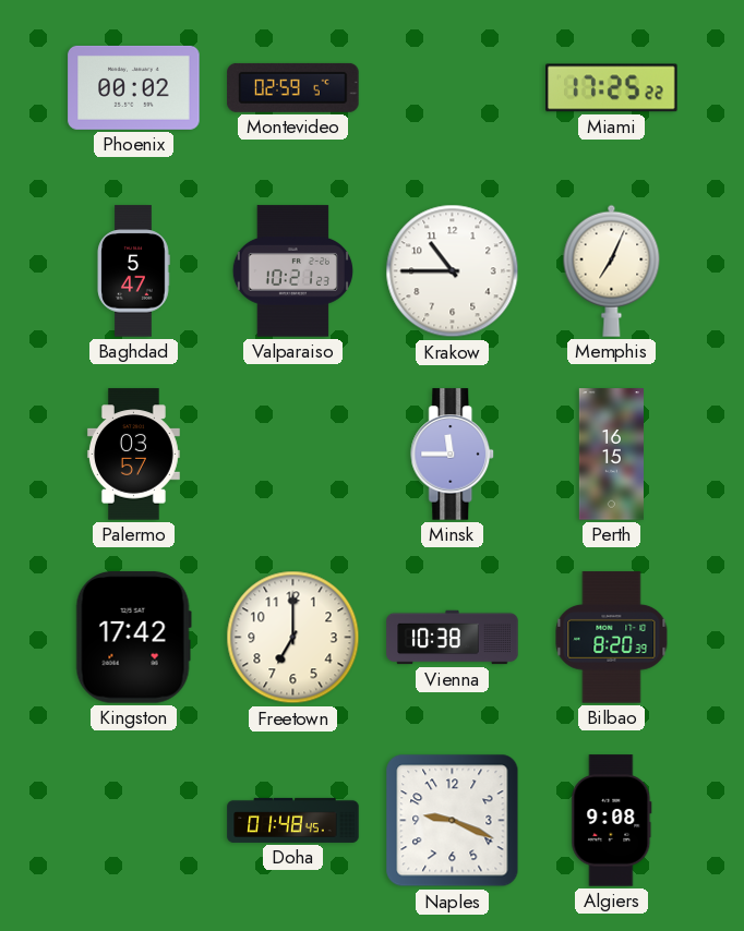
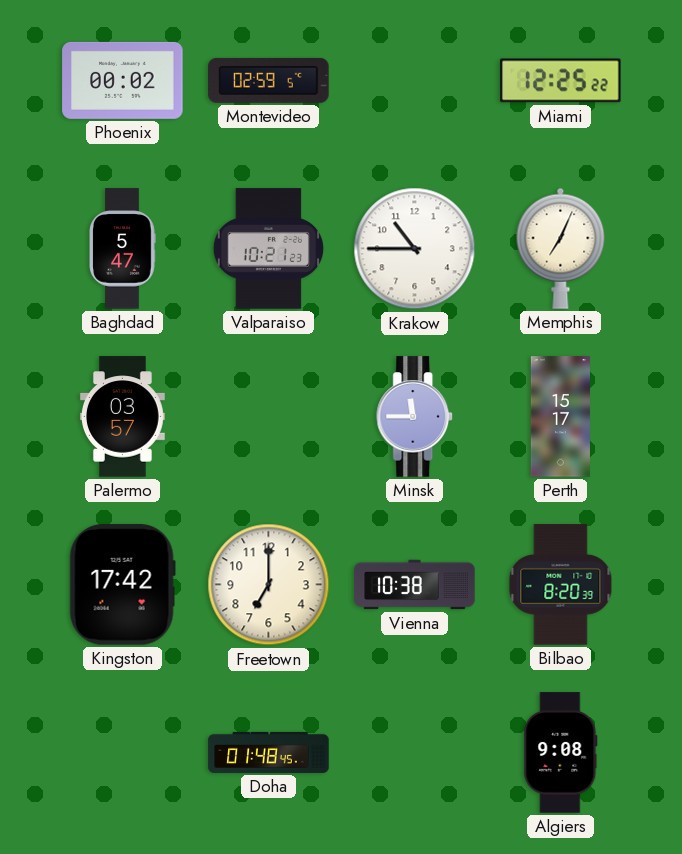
Miami: 17:25 -> 12:25 (561, 81)
Perth: 16:15 -> 15:17 (560, 417)
Naples: 9:19 -> none (453, 821)
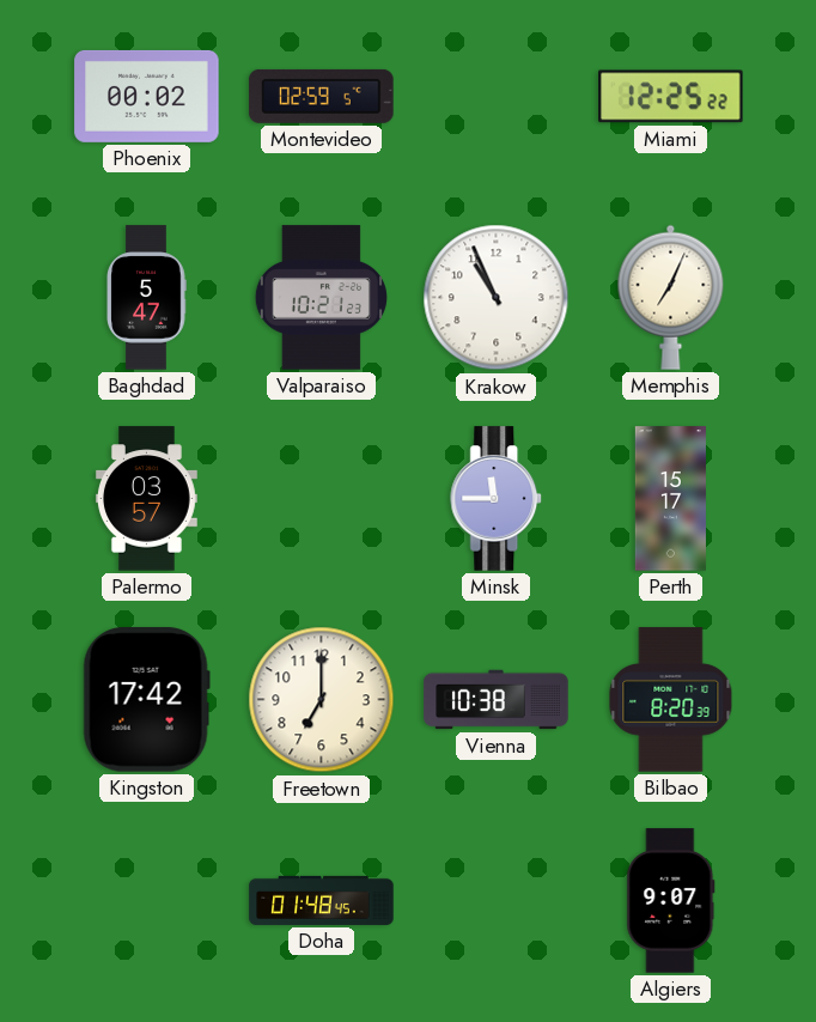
Krakow: 10:45 -> 10:56 (497, 298)
Algiers: 9:08 -> 9:07 (671, 901)
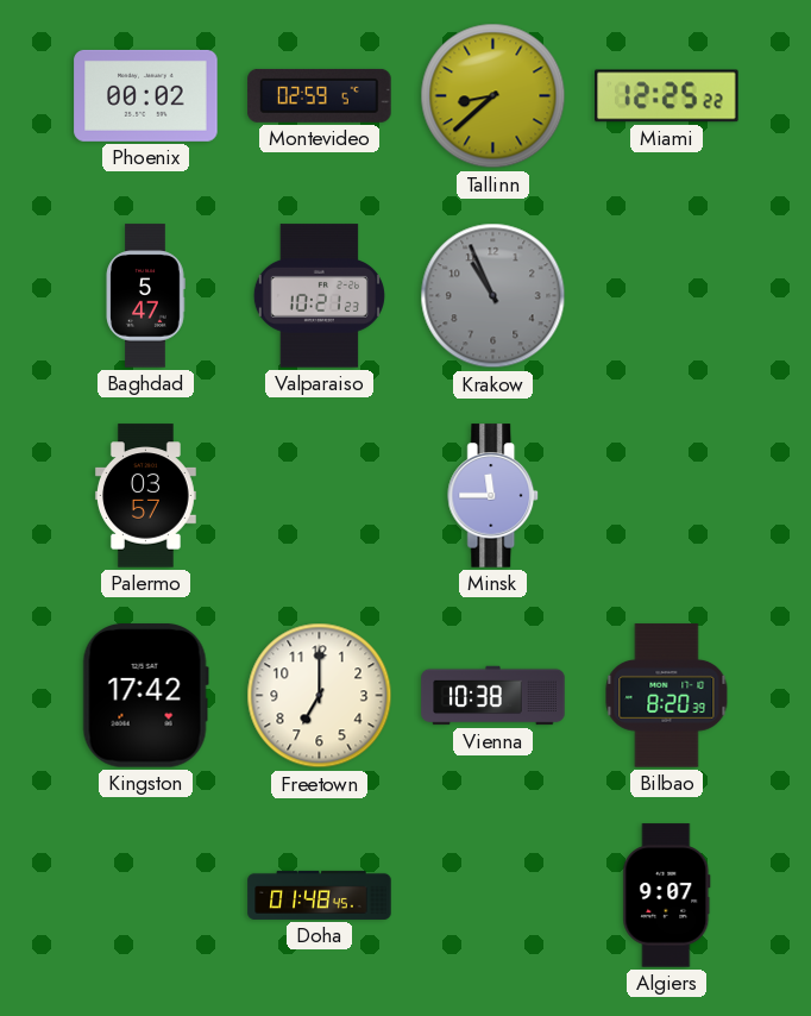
Tallinn: none -> 8:38 (493, 96)
Krakow dial: white -> grey (493, 296)
Memphis: 7:04 -> none (671, 297)
Perth: 15:17 -> none (670, 499)
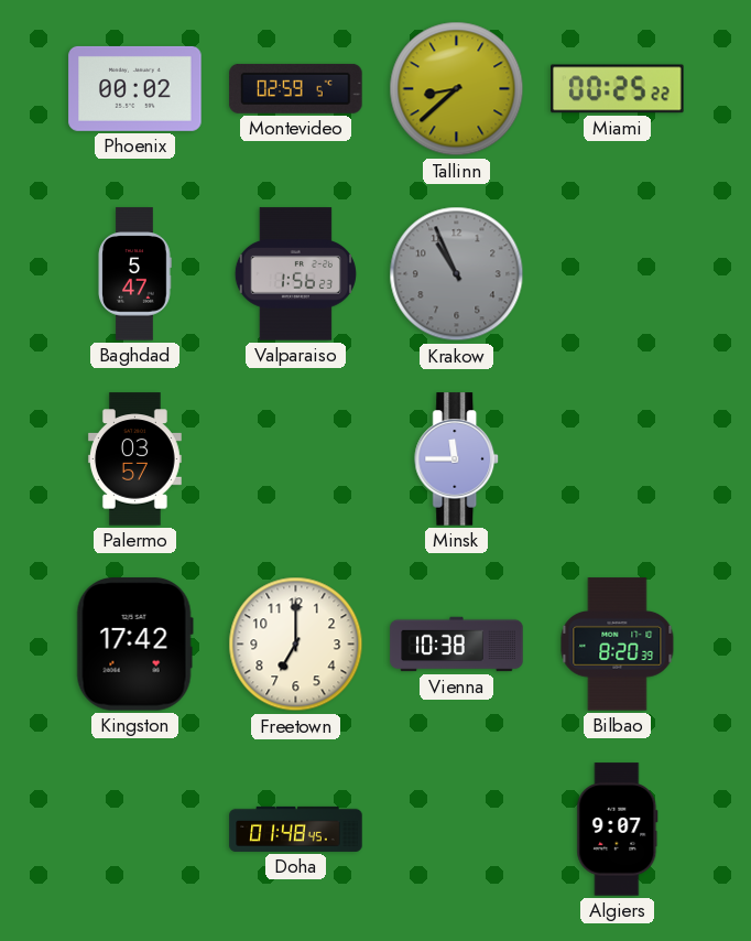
Miami: 12:25 -> 00:25 (618, 89)
Valparaiso: 10:21 -> 1:56 (295, 274)
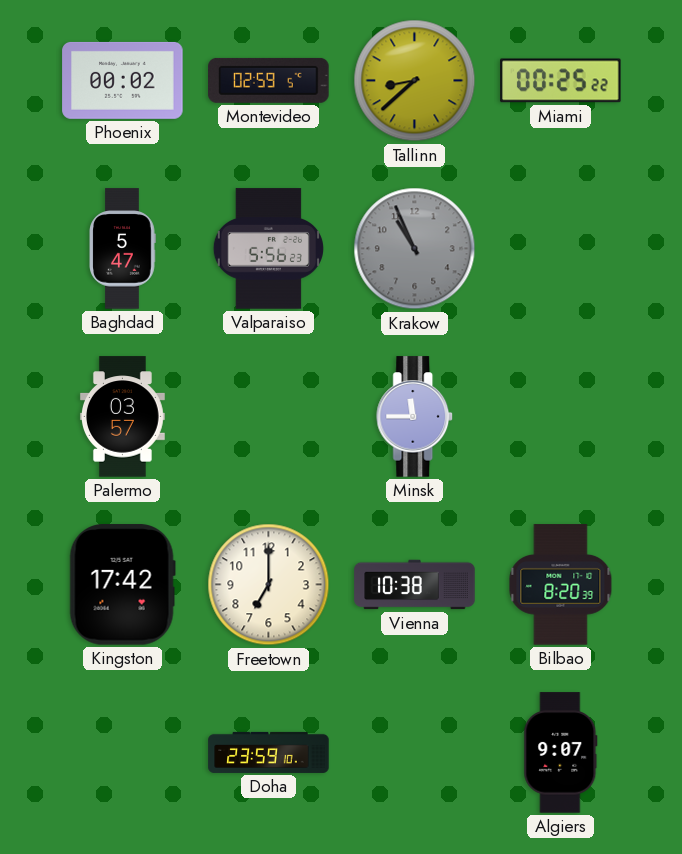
Valparaiso: 1:56 -> 5:56 (268, 249)
Doha: 01:48 -> 23:59 (269, 752)
